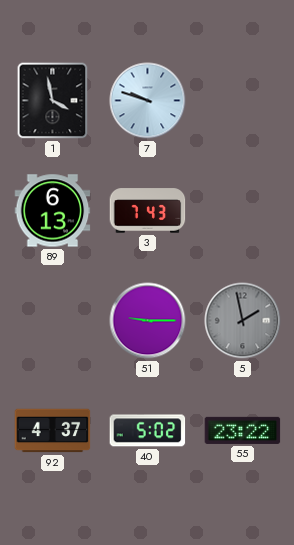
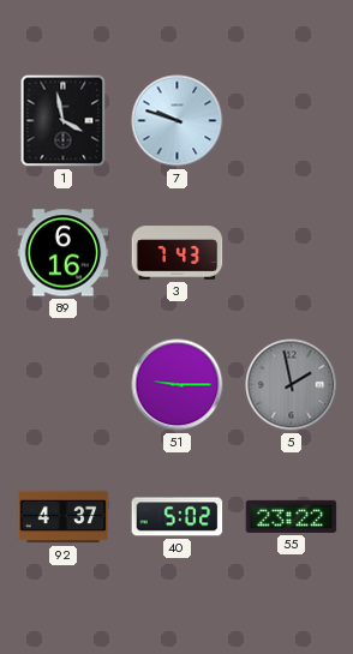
89: 6:13 -> 6:16 (64, 253)
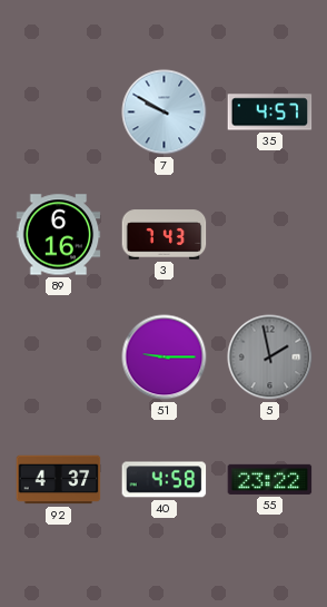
1: 3:58 -> none (64, 121)
7: 9:48 -> 9:50 (165, 112)
35: none -> 4:57 (270, 112)
40: 5:02 -> 4:58 (165, 480)
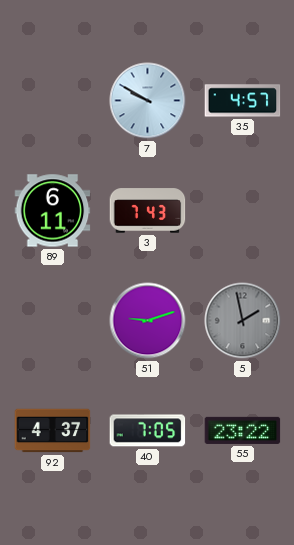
89: 6:16 -> 6:11 (53, 211)
51: 9:15 -> 9:12 (148, 321)
40: 4:58 -> 7:05 (148, 431)
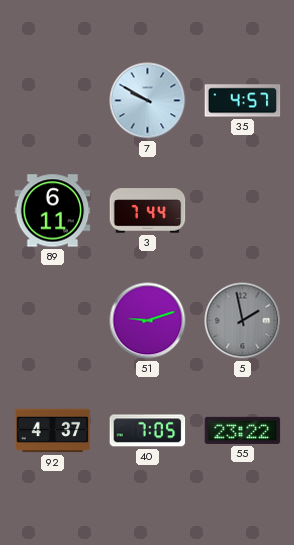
3: 7:43 -> 7:44 (148, 211)
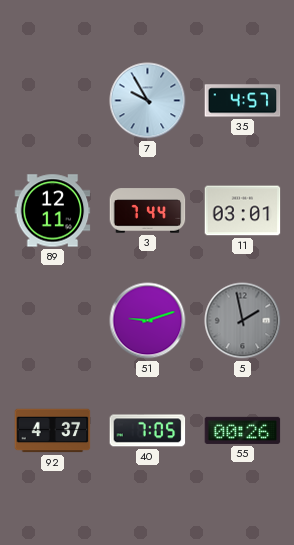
7: 9:50 -> 9:55 (148, 101)
89: 6:11 -> 12:11 (53, 211)
11: none -> 03:01 (243, 211)
55: 23:22 -> 00:26 (243, 430)
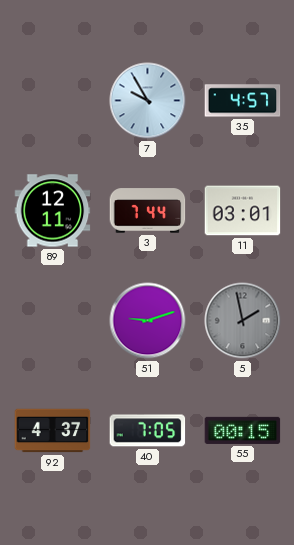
55: 00:26 -> 00:15 (243, 430)
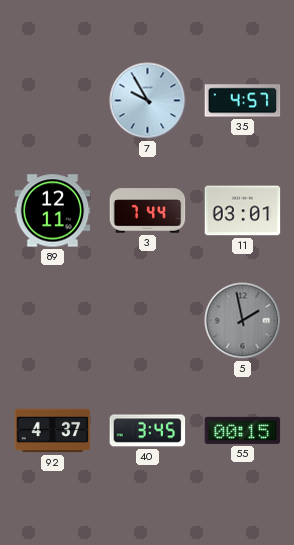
51: 9:12 -> none (148, 321)
40: 7:05 -> 3:45 (148, 431)
